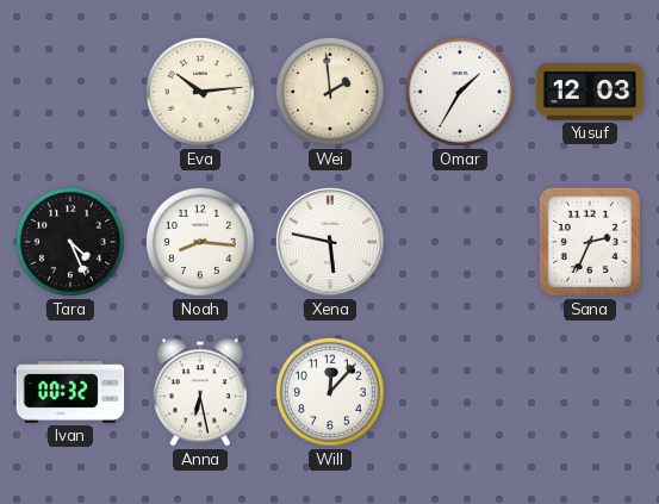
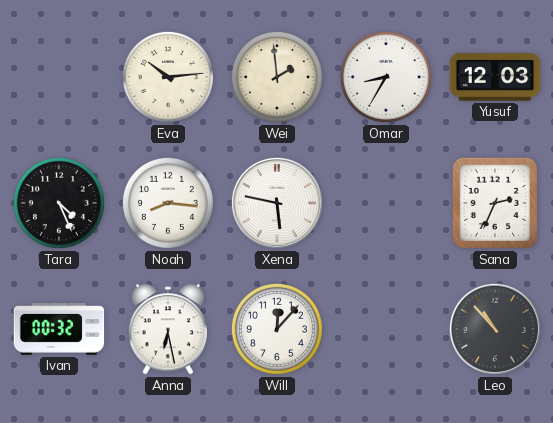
Omar: 1:35 -> 8:35 (386, 77)
Leo: none -> 10:53 (495, 329)
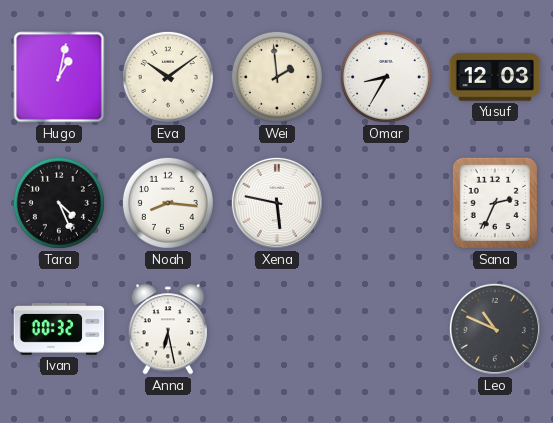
Hugo: none -> 1:02 (59, 77)
Eva: 10:14 -> 10:09 (168, 77)
Will: 12:07 -> none (277, 329)
Leo: 10:53 -> 10:49 (495, 329)
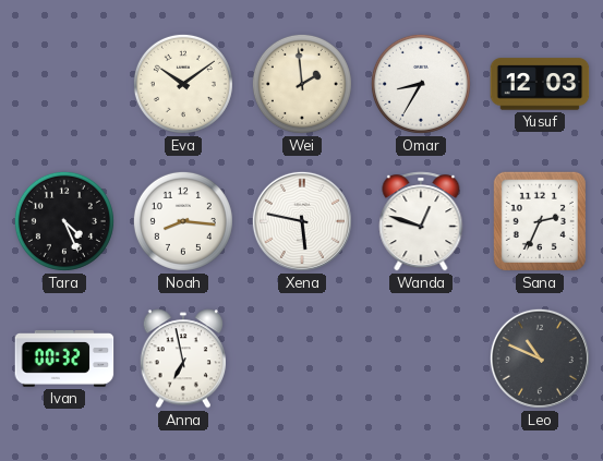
Hugo: 1:02 -> none (59, 77)
Wanda: none -> 12:48 (421, 221)
Anna: 6:28 -> 6:58 (182, 359)
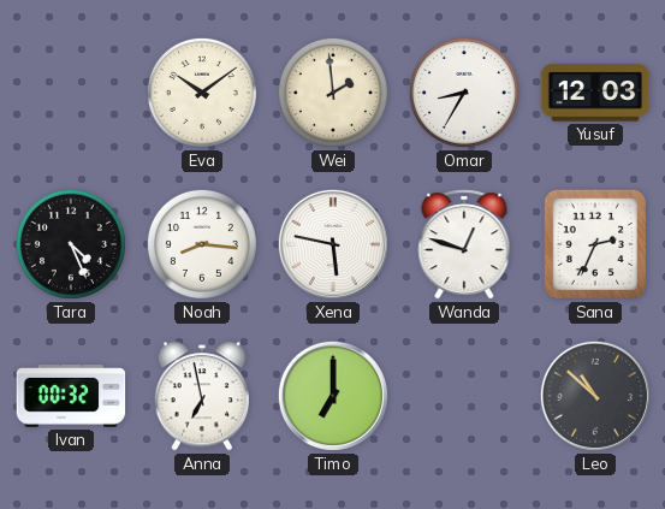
Timo: none -> 7:00 (333, 396)
Leo: 10:49 -> 10:52 (595, 396)
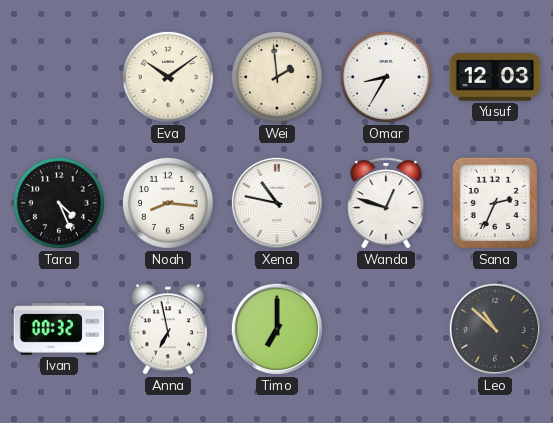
Xena: 5:47 -> 10:47 (277, 203)
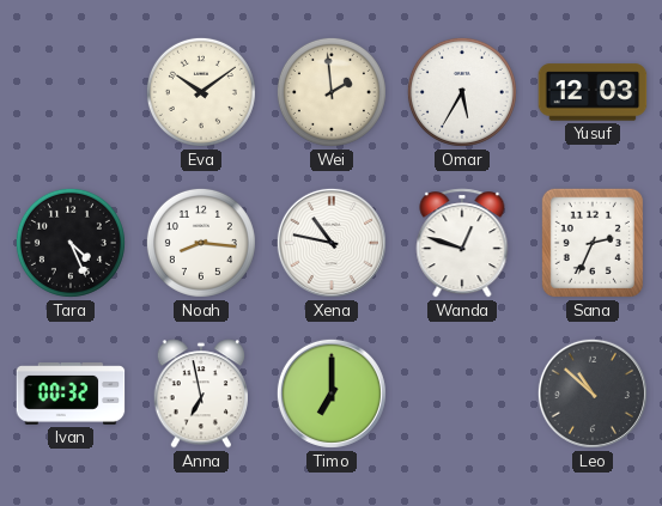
Omar: 8:35 -> 5:35 (462, 92)
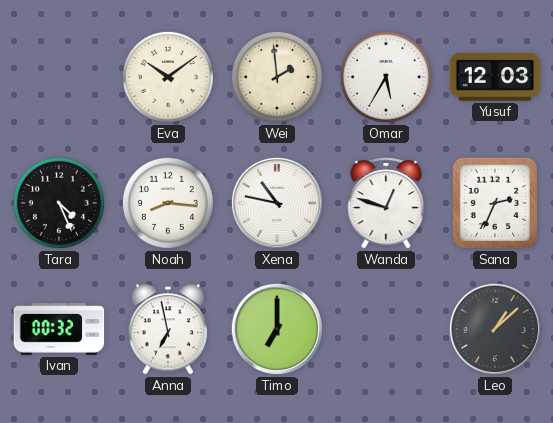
Leo: 10:52 -> 1:08 (495, 329)
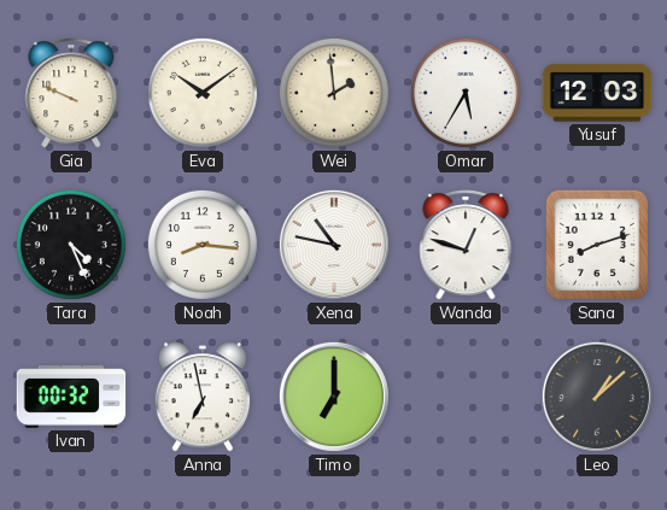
Gia: none -> 9:49 (71, 93)
Sana: 2:34 -> 8:12 (597, 245)
